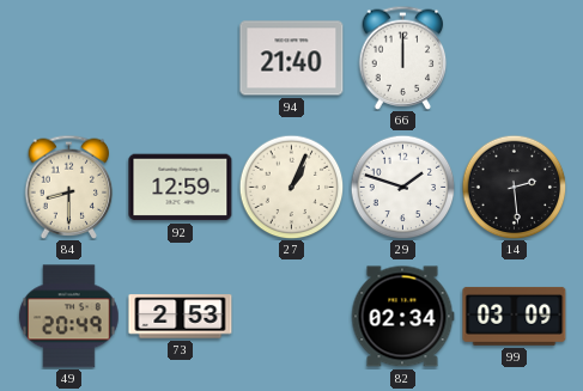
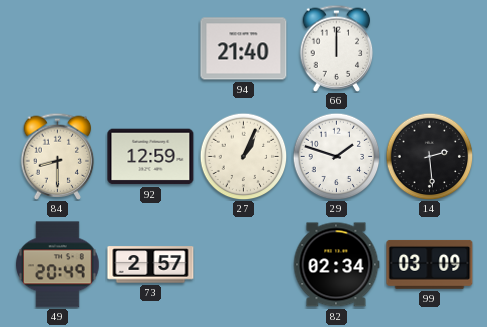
73: 2:53 -> 2:57 (151, 265)
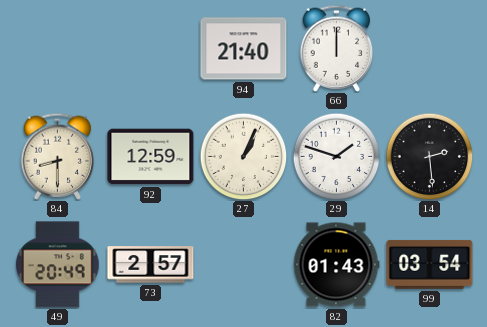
82: 02:34 -> 01:43 (336, 265)
99: 03:09 -> 03:54 (430, 264)
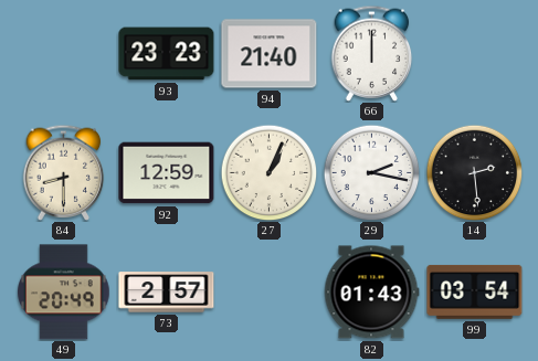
93: none -> 23:23 (167, 54)
29: 1:48 -> 2:17 (371, 172)
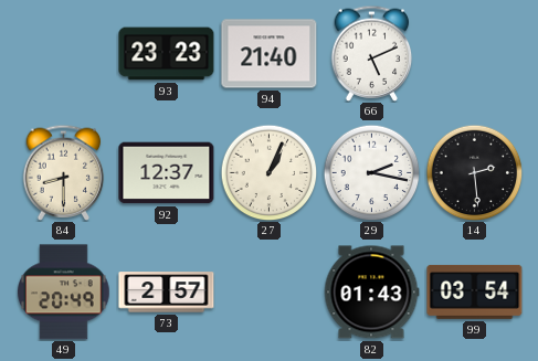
66: 12:00 -> 5:11 (372, 53)
92: 12:59 -> 12:37 (167, 173)
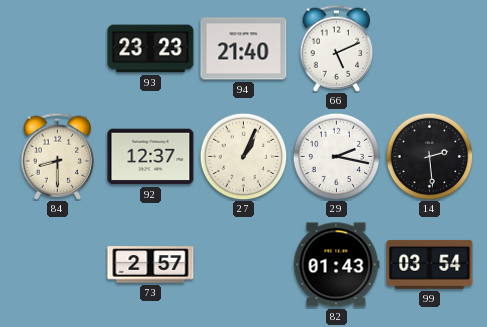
49: 20:49 -> none (64, 293)
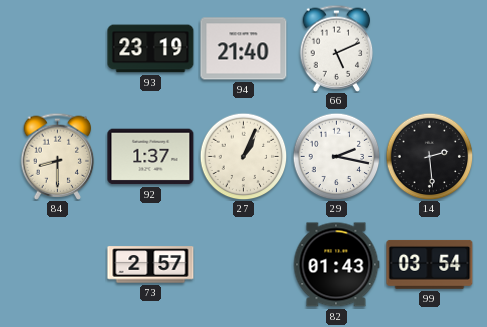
93: 23:23 -> 23:19 (151, 49)
92: 12:37 -> 1:37 (151, 157)
